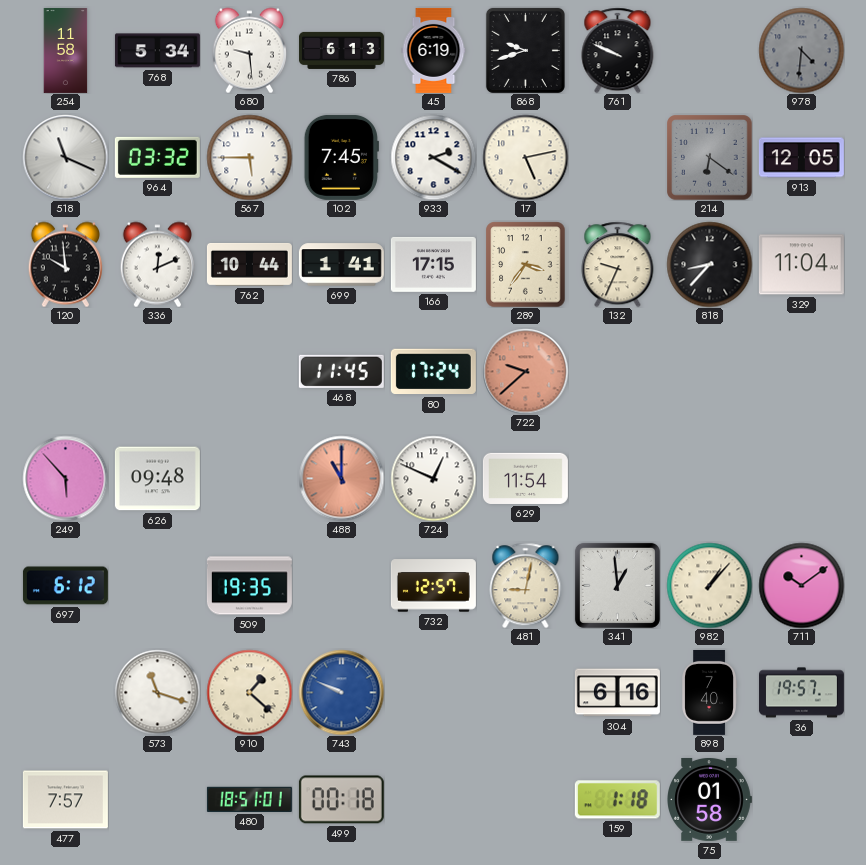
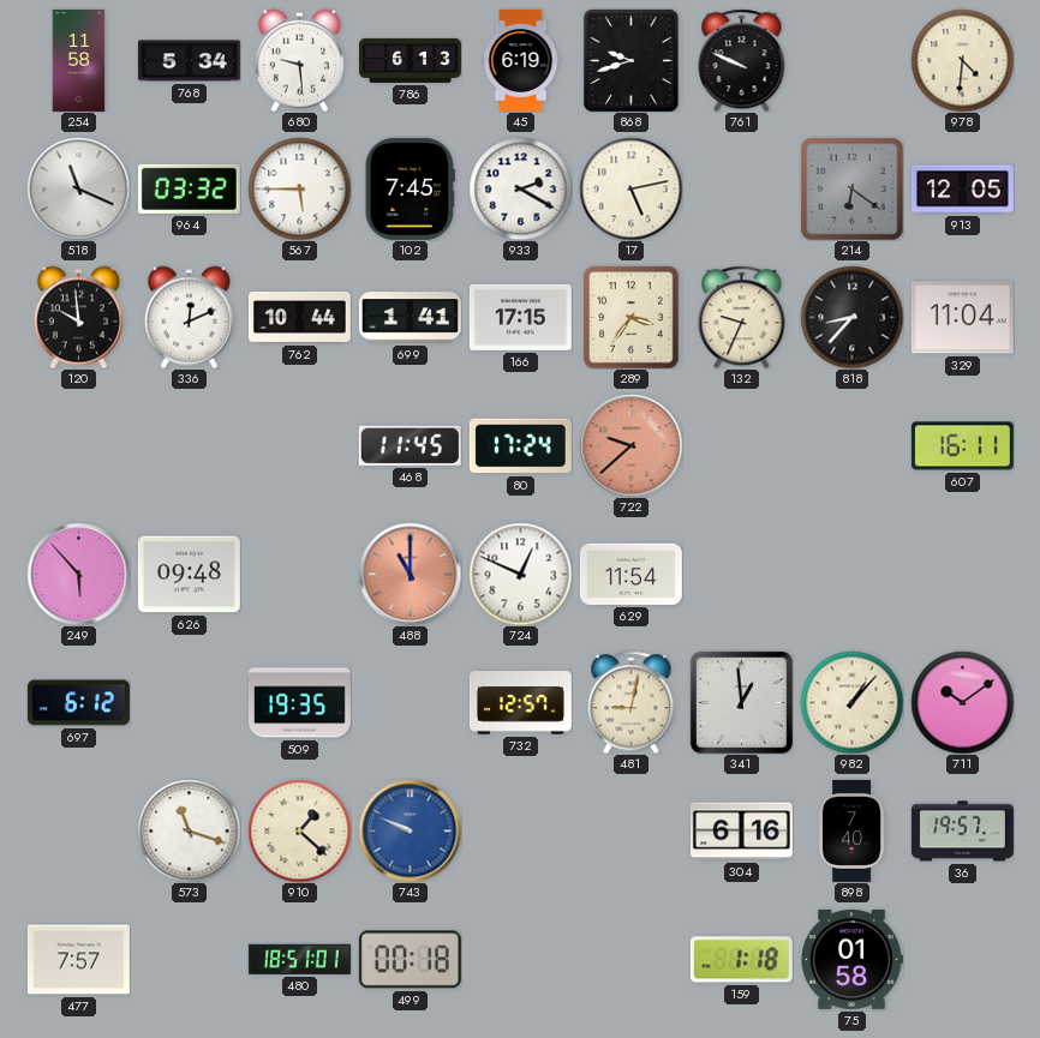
978 dial: grey -> cream (962, 60)
607: none -> 16:11 (962, 446)
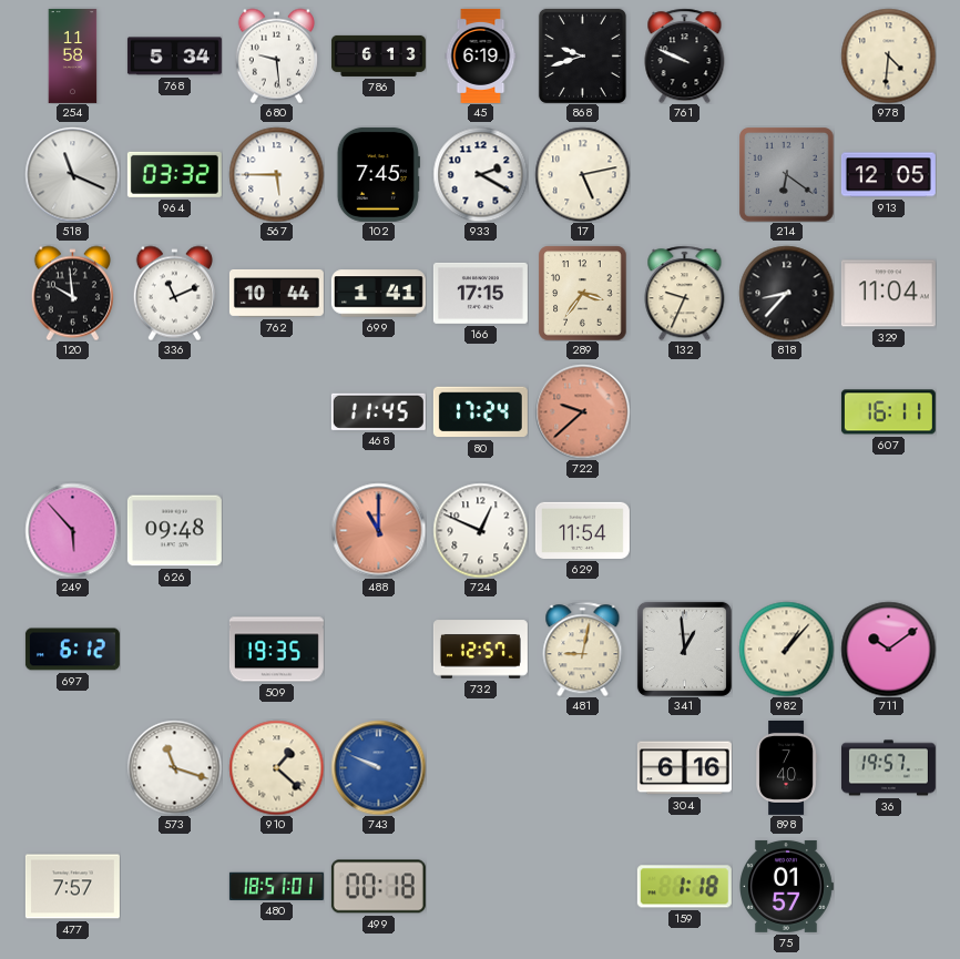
336: 12:11 -> 11:11 (174, 293)
75: 01:58 -> 01:57 (787, 886)
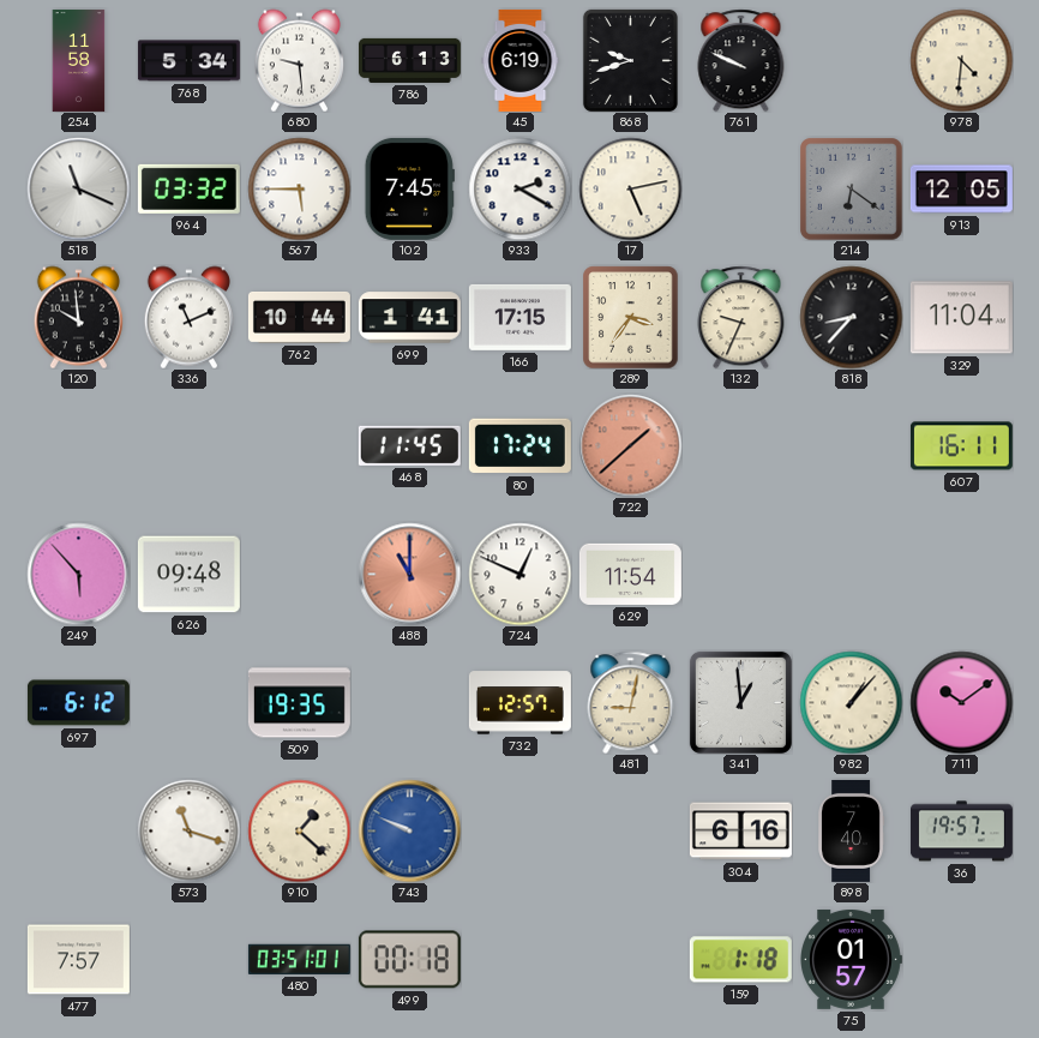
722: 9:38 -> 1:38 (630, 445)
480: 18:51 -> 03:51 (299, 959)
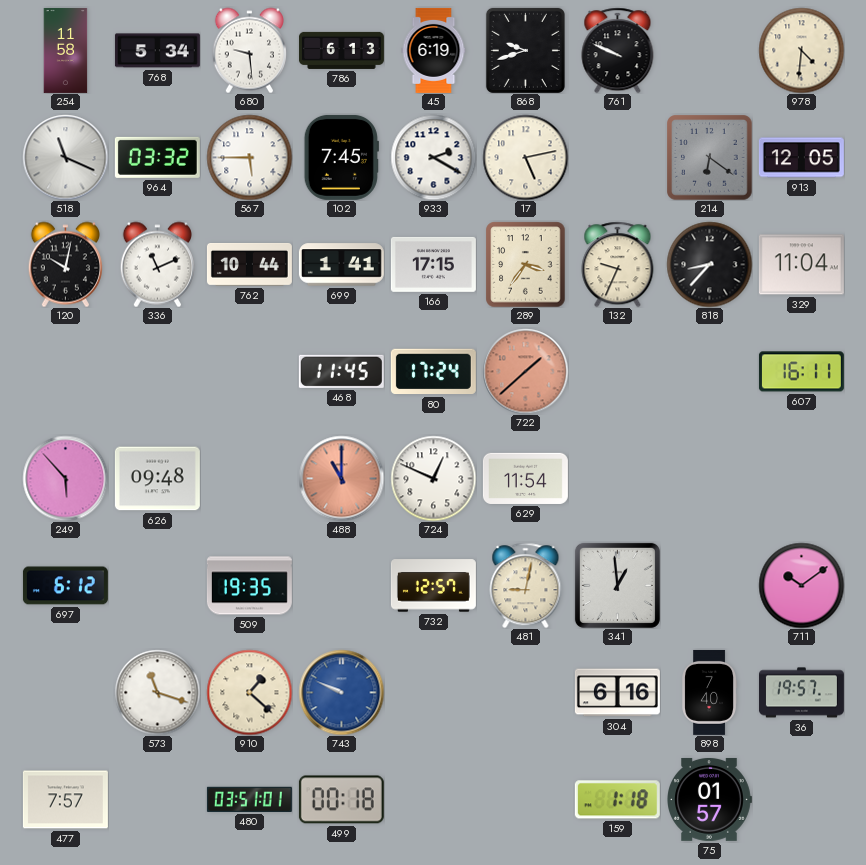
120: 9:59 -> 10:02 (65, 264)
982: 1:07 -> none (851, 702)
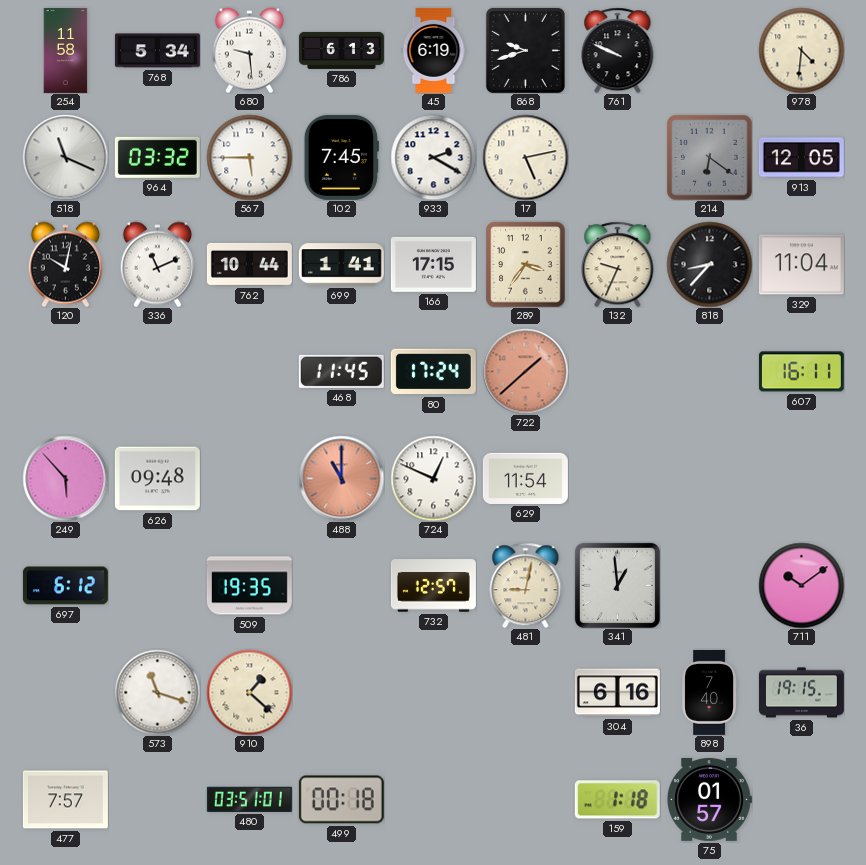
743: 9:49 -> none (341, 692)
36: 19:57 -> 19:15 (801, 693)
